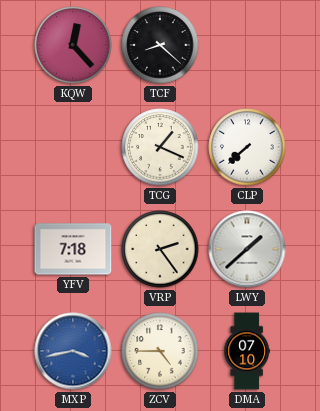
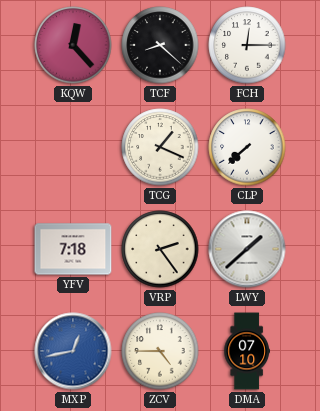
FCH: none -> 12:15 (247, 45)
MXP: 3:43 -> 12:43 (73, 351)
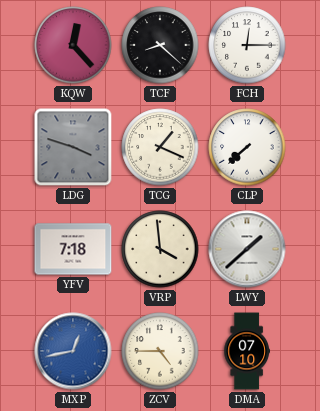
LDG: none -> 3:48 (73, 147)
VRP: 2:24 -> 3:59 (160, 249)
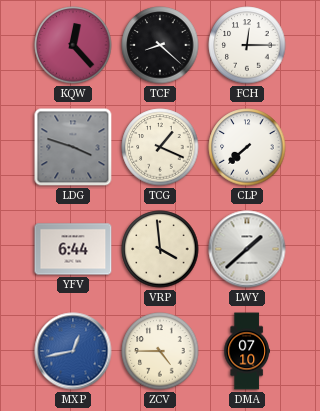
YFV: 7:18 -> 6:44 (73, 249)
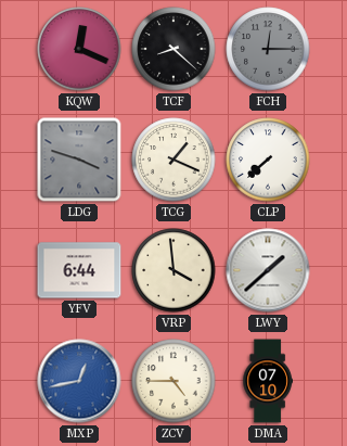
KQW: 12:23 -> 12:19 (79, 49)
FCH dial: white -> grey (268, 49)
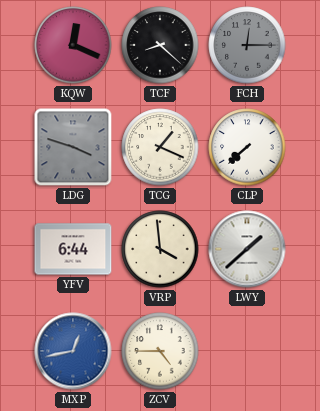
DMA: 07:10 -> none (267, 381)
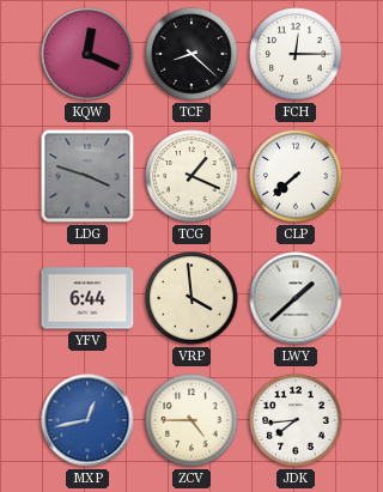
FCH dial: grey -> white (296, 54)
JDK: none -> 7:44 (296, 420)
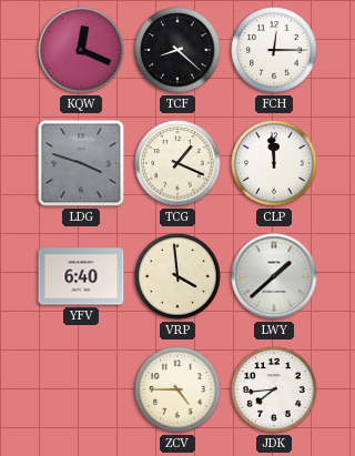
CLP: 7:38 -> 11:59 (274, 163)
YFV: 6:44 -> 6:40 (81, 276)
MXP: 12:43 -> none (87, 420)
